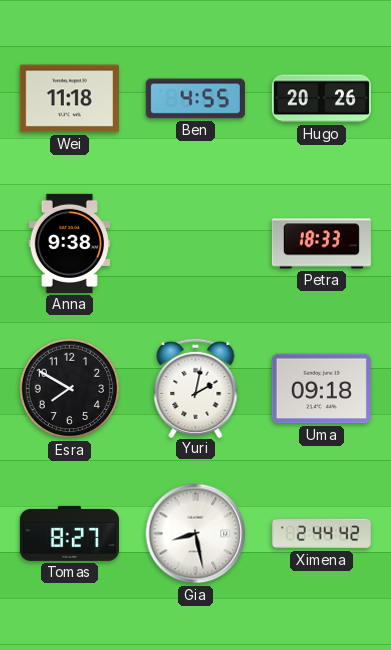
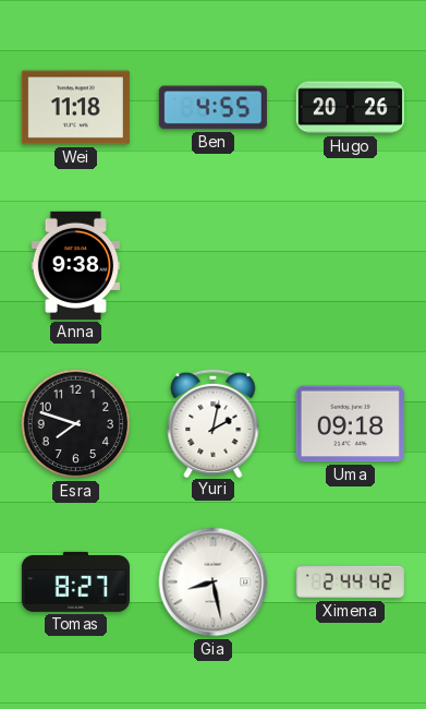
Petra: 18:33 -> none (321, 244)
Esra: 7:50 -> 7:48 (76, 424)
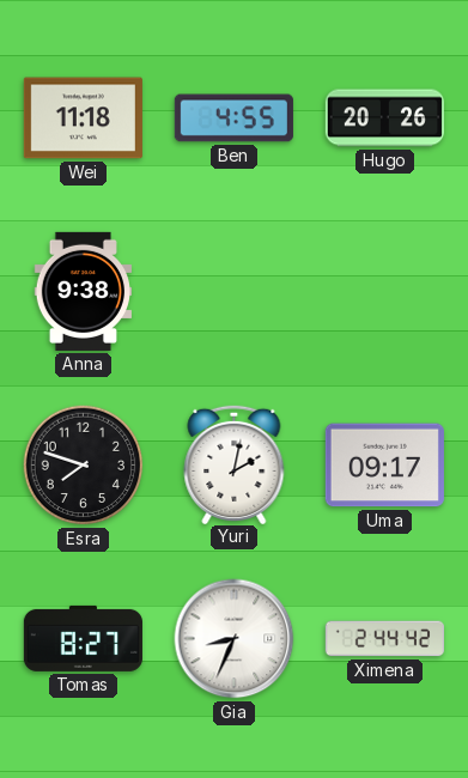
Uma: 09:18 -> 09:17 (384, 466)
Gia: 8:28 -> 8:34 (235, 639)
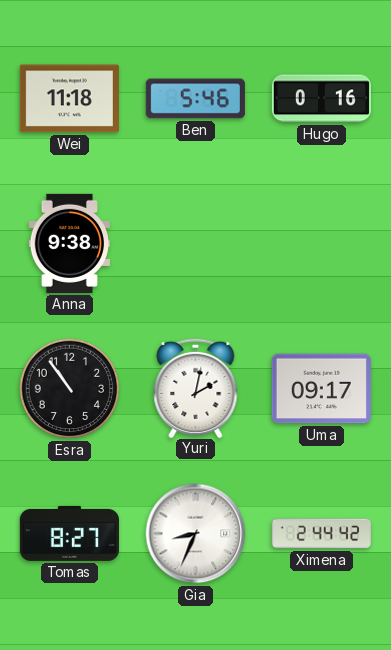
Ben: 4:55 -> 5:46 (195, 99)
Hugo: 20:26 -> 0:16 (321, 99)
Esra: 7:48 -> 10:54 (70, 389)
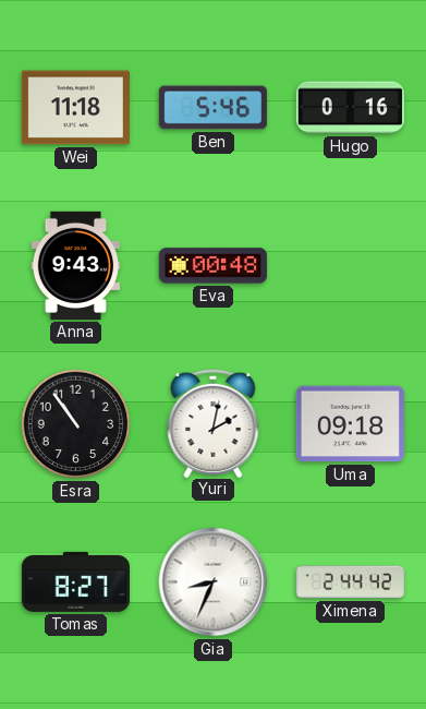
Anna: 9:38 -> 9:43 (75, 265)
Eva: none -> 00:48 (212, 266)
Uma: 09:17 -> 09:18 (350, 424)
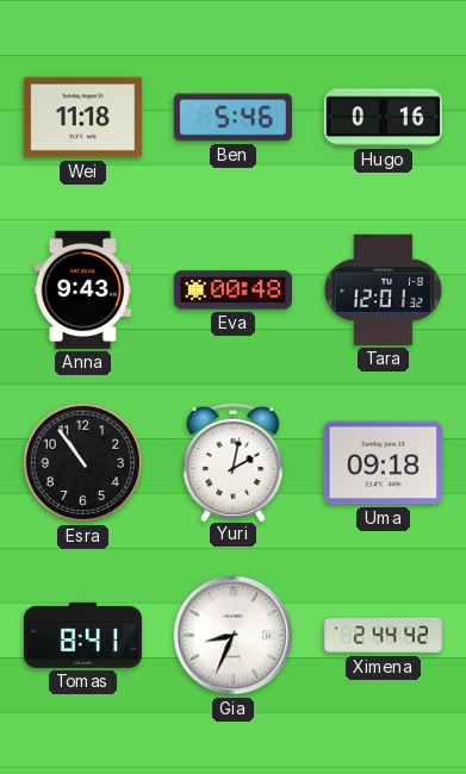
Tara: none -> 12:01 (383, 289)
Tomas: 8:27 -> 8:41 (82, 635)
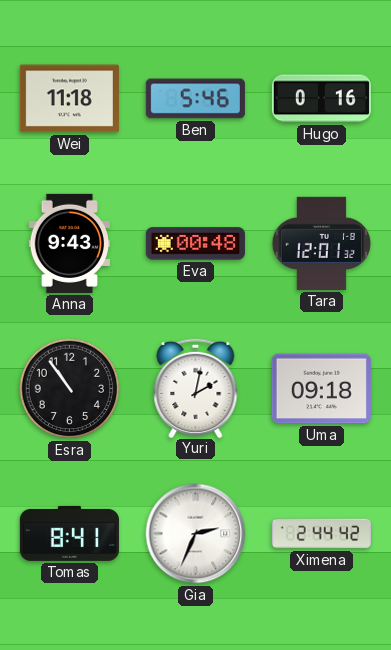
Gia: 8:34 -> 2:34 (196, 534)
